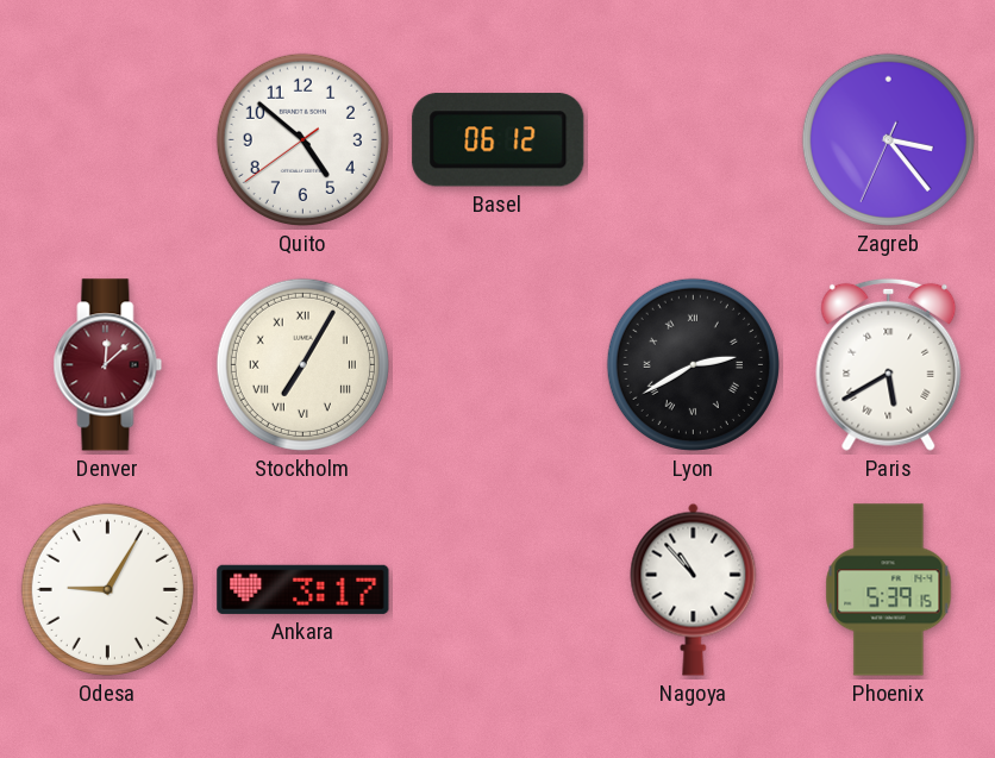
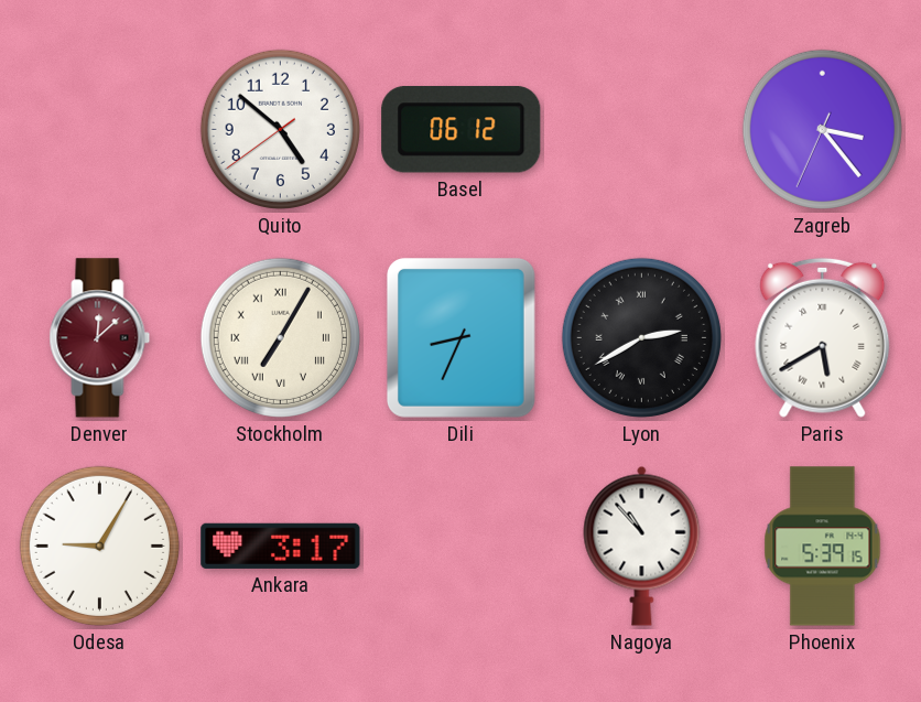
Dili: none -> 8:34 (460, 337)
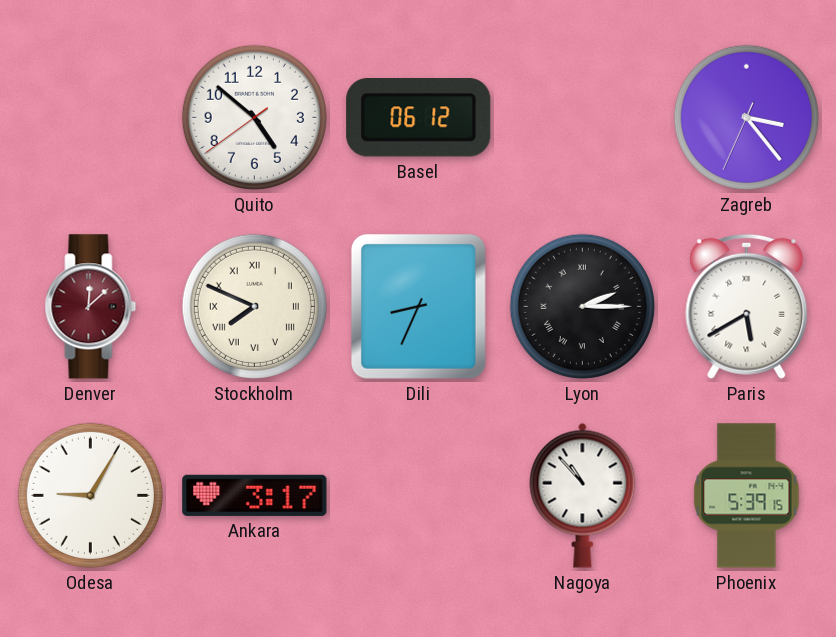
Stockholm: 7:05 -> 7:49 (254, 306)
Lyon: 2:40 -> 2:15 (582, 306)
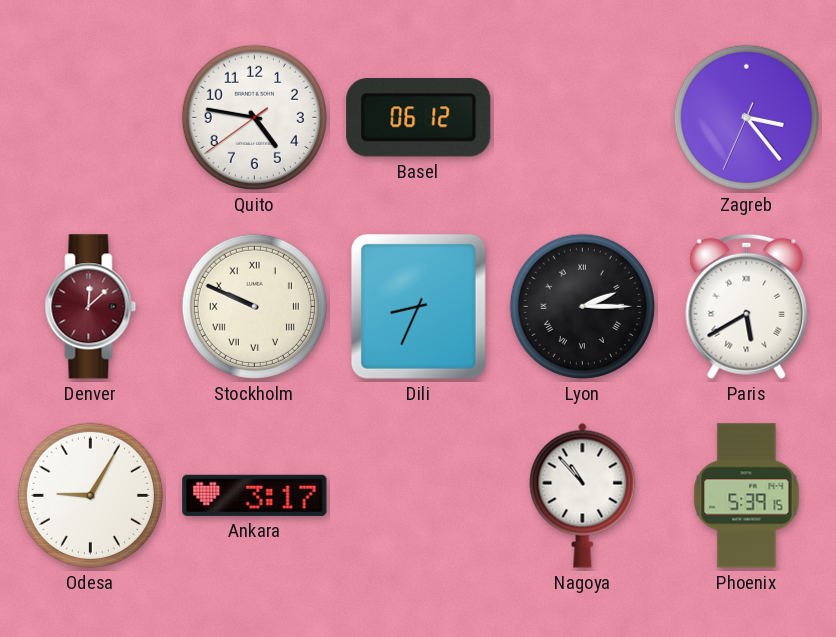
Quito: 4:51 -> 4:46 (254, 117)
Stockholm: 7:49 -> 9:49 (254, 306)
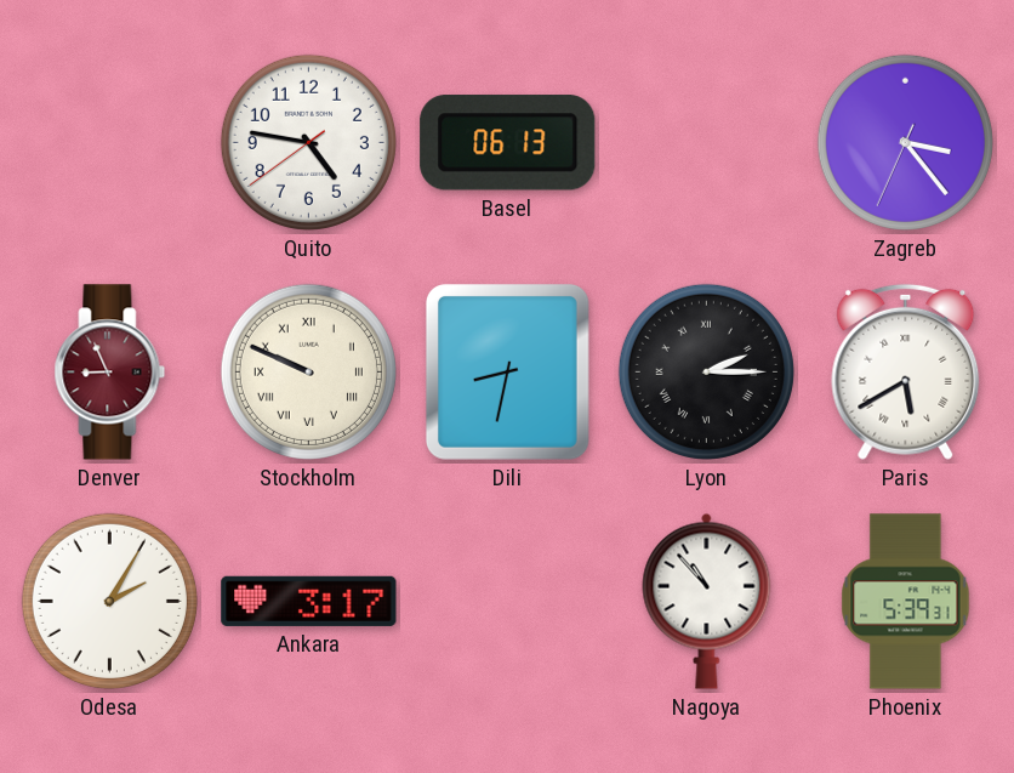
Basel: 06:12 -> 06:13 (508, 143)
Denver: 12:08 -> 8:56 (110, 373)
Dili: 8:34 -> 8:32 (507, 371)
Odesa: 9:05 -> 2:05 (109, 601)
Phoenix: 5:39:15 -> 5:39:31 (906, 602)
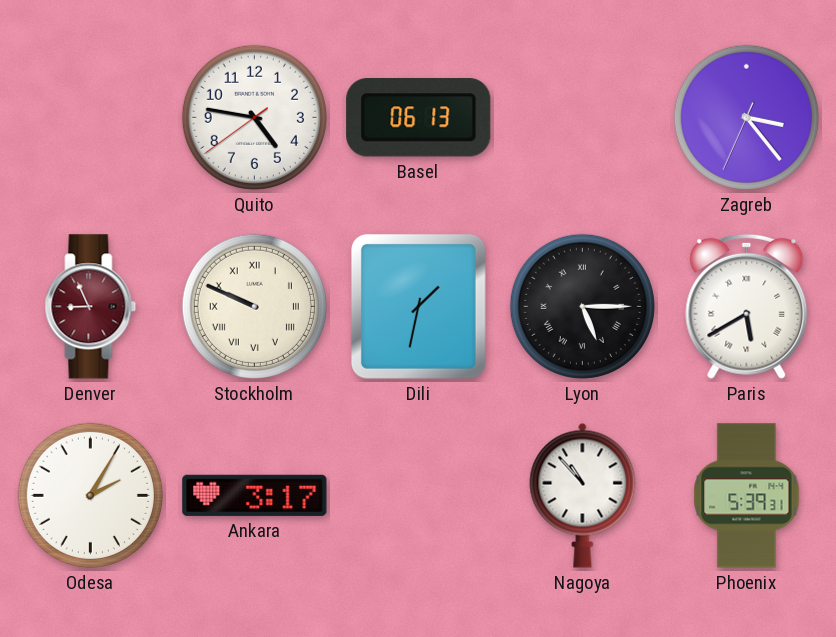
Dili: 8:32 -> 1:32 (418, 306)
Lyon: 2:15 -> 5:15 (582, 306)
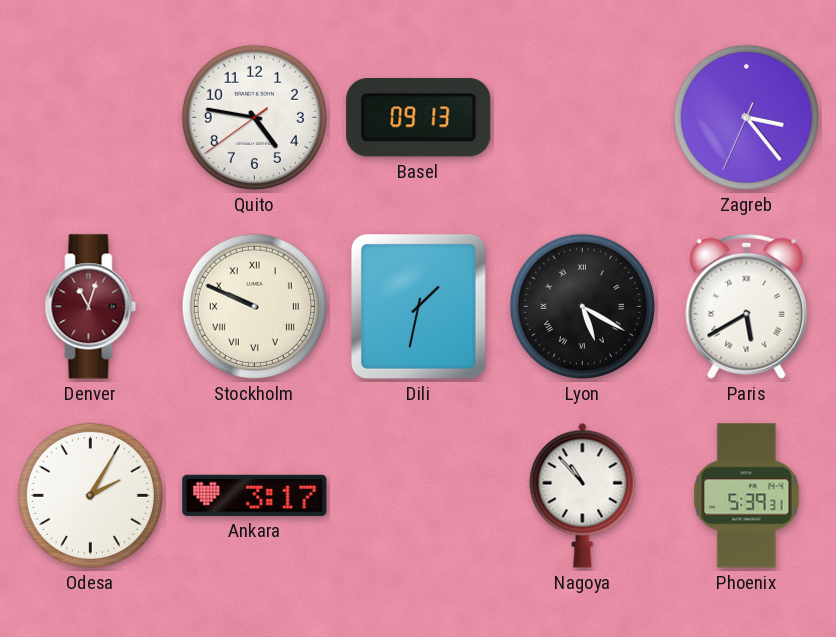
Basel: 06:13 -> 09:13 (419, 118)
Denver: 8:56 -> 11:03 (91, 307)
Lyon: 5:15 -> 5:20 (582, 306)
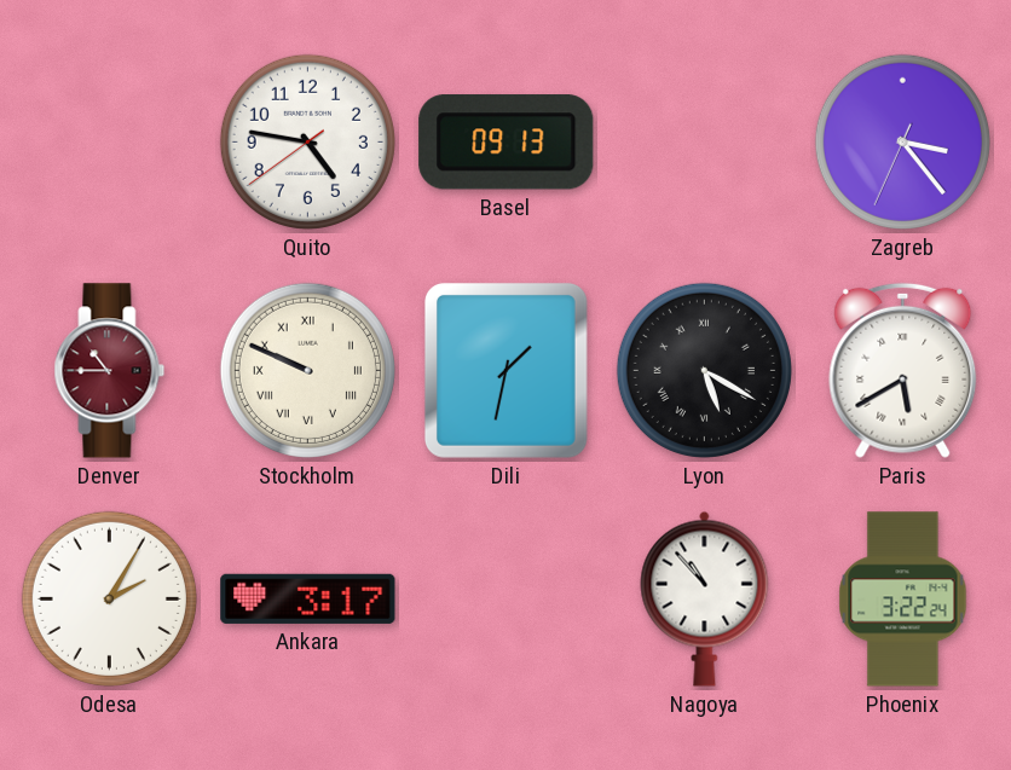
Denver: 11:03 -> 10:45 (110, 371)
Phoenix: 5:39 -> 3:22 (903, 600)
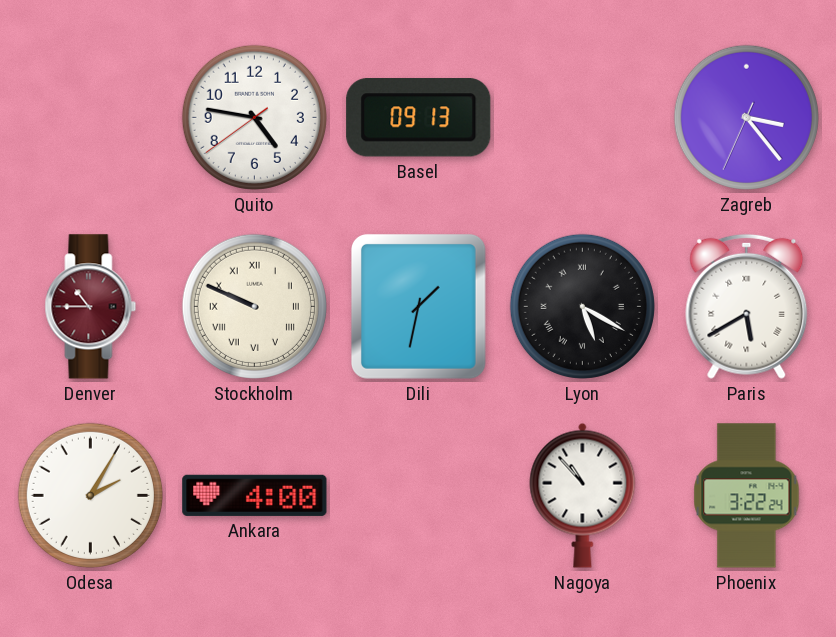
Ankara: 3:17 -> 4:00 (255, 495)
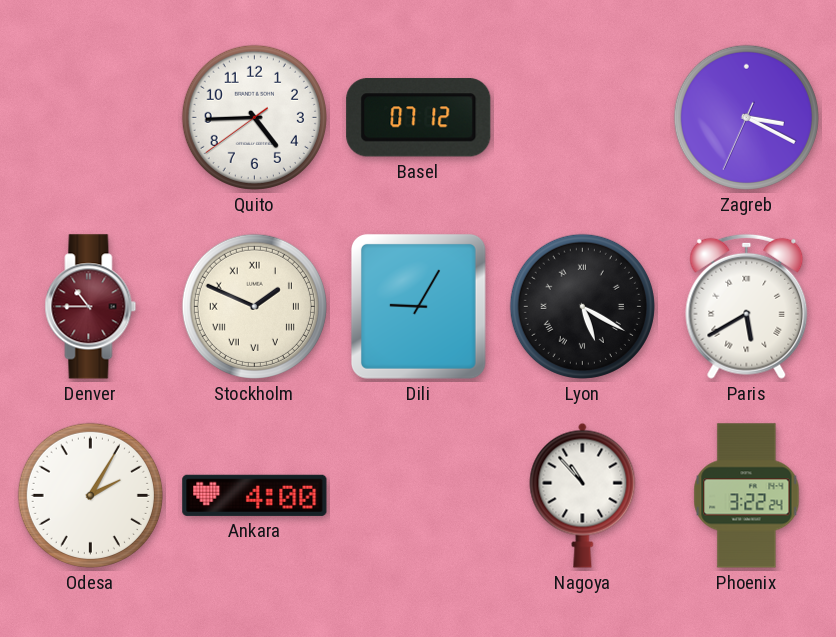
Quito: 4:46 -> 4:44 (254, 117)
Basel: 09:13 -> 07:12 (419, 118)
Zagreb: 3:23 -> 3:19 (746, 117)
Stockholm: 9:49 -> 1:49 (254, 306)
Dili: 1:32 -> 9:05 (418, 306)
